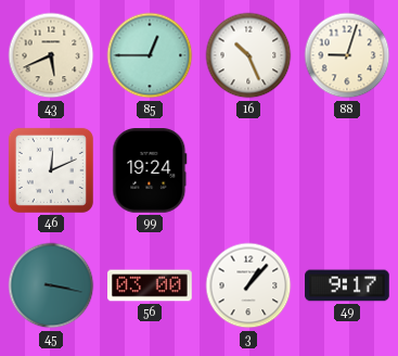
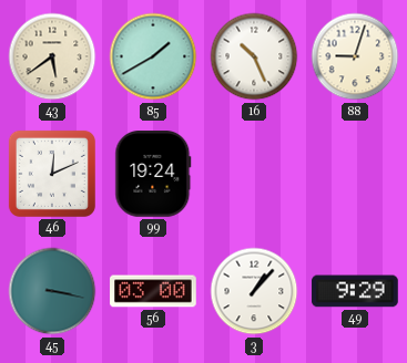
43: 5:41 -> 5:39 (52, 56)
85: 12:45 -> 1:40 (153, 56)
49: 9:17 -> 9:29 (355, 291)
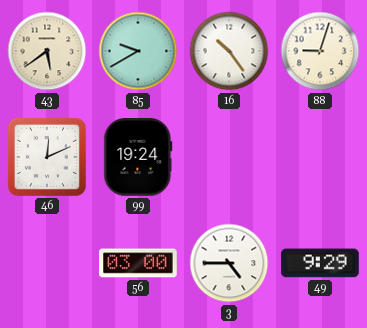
85: 1:40 -> 9:40 (138, 51)
16: 10:26 -> 10:24 (229, 51)
45: 3:17 -> none (52, 291)
3: 1:07 -> 4:45 (229, 263)
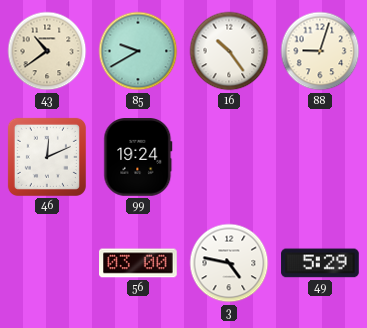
43: 5:39 -> 10:39 (47, 51)
3: 4:45 -> 4:47 (229, 263)
49: 9:29 -> 5:29 (320, 263)
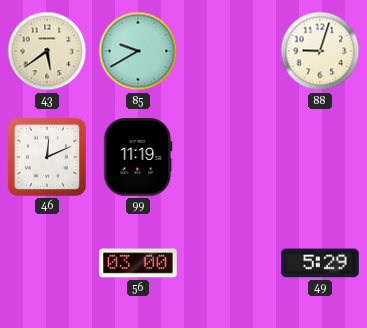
43: 10:39 -> 5:39 (47, 51)
16: 10:24 -> none (229, 51)
99: 19:24 -> 11:19 (138, 158)
3: 4:47 -> none (229, 263)
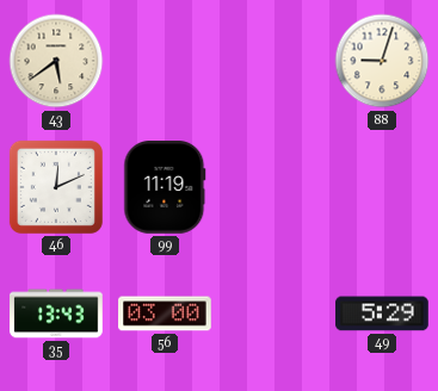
85: 9:40 -> none (138, 51)
35: none -> 13:43 (56, 314)
